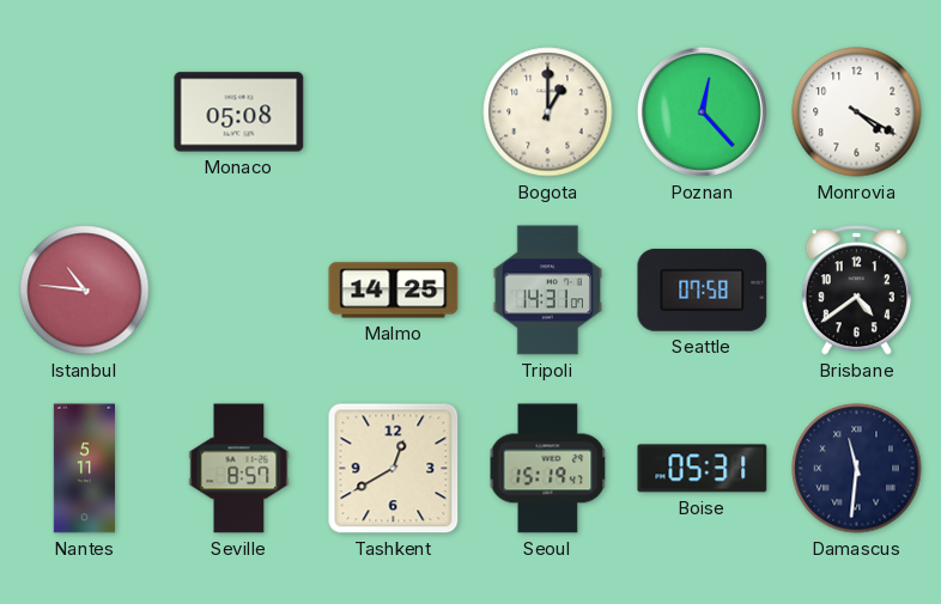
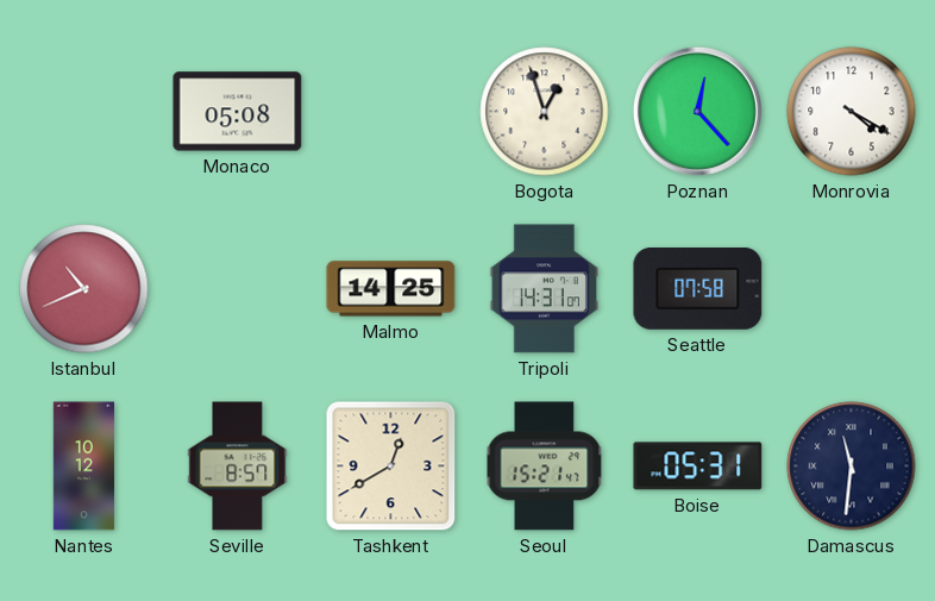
Bogota: 1:00 -> 12:57 (545, 112)
Istanbul: 10:46 -> 10:41 (84, 289)
Brisbane: 4:39 -> none (856, 291)
Nantes: 5:11 -> 10:12 (84, 467)
Seoul: 15:19 -> 15:21 (545, 467)
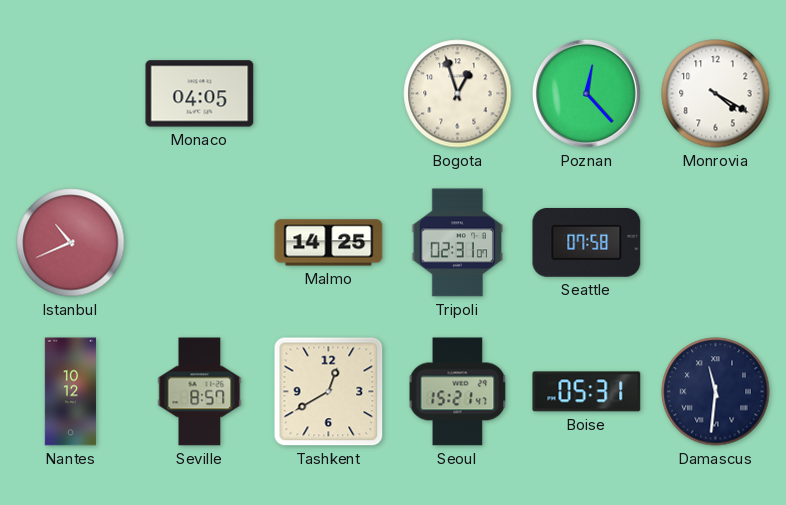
Monaco: 05:08 -> 04:05 (200, 94)
Tripoli: 14:31 -> 02:31 (457, 243)
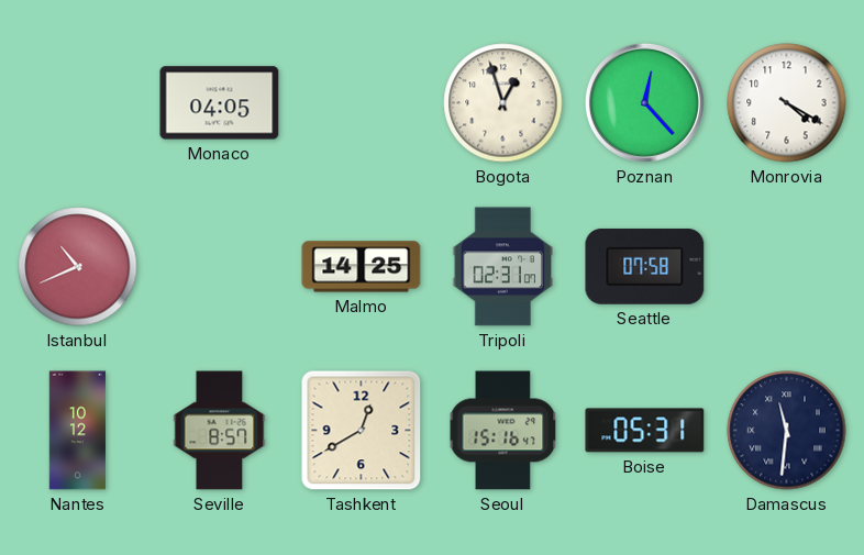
Seoul: 15:21 -> 15:16 (503, 431)
